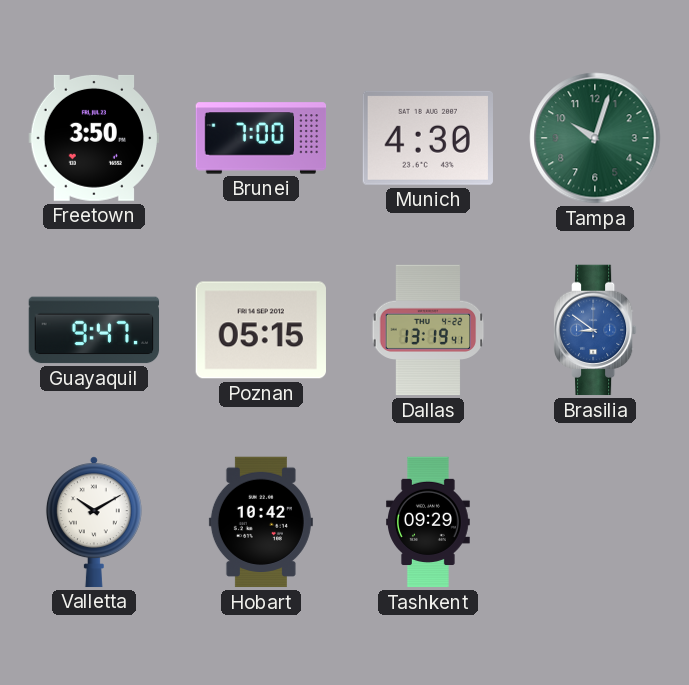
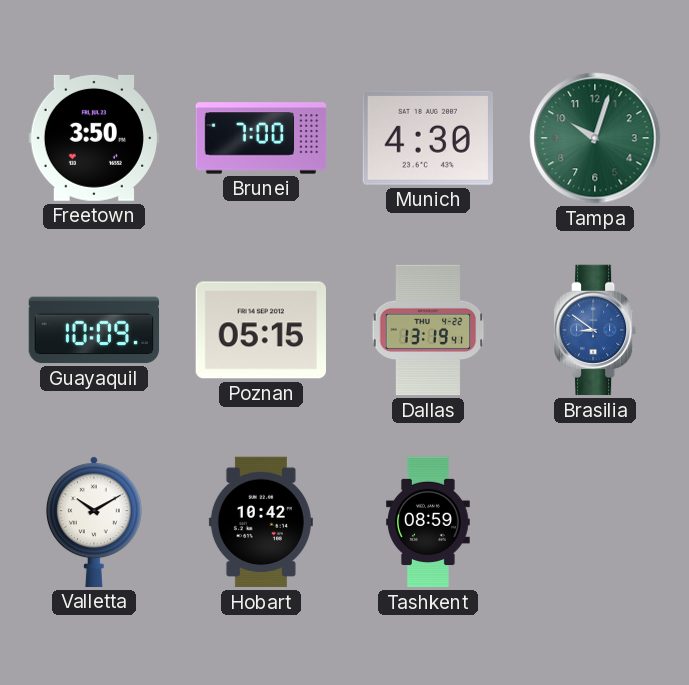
Guayaquil: 9:47 -> 10:09 (94, 330)
Tashkent: 09:29 -> 08:59 (429, 522)
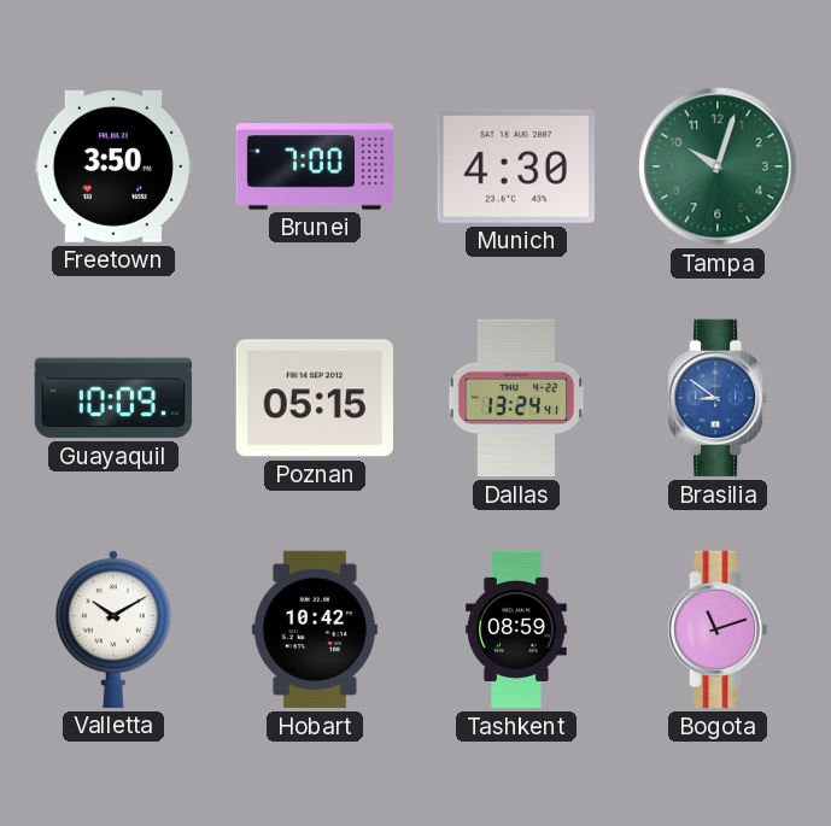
Dallas: 13:19 -> 13:24 (516, 398)
Bogota: none -> 11:12 (719, 629)
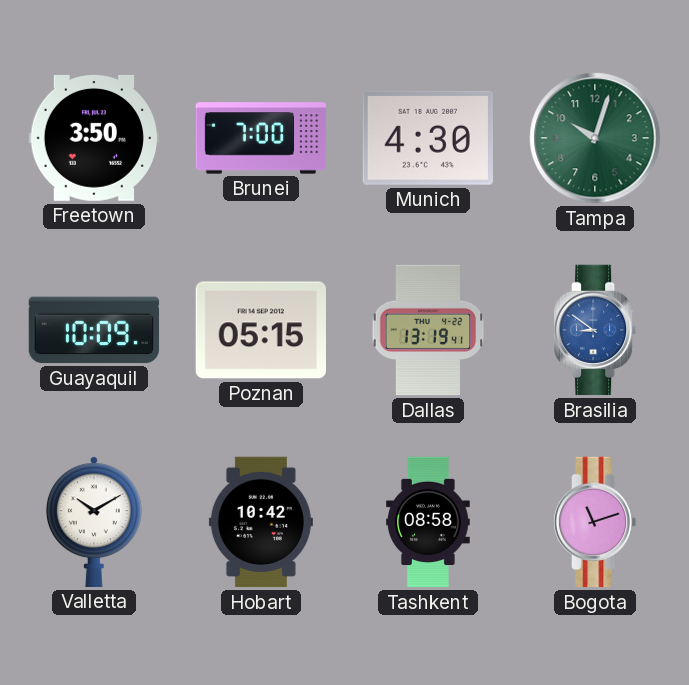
Dallas: 13:24 -> 13:19 (428, 330)
Tashkent: 08:59 -> 08:58 (429, 522)
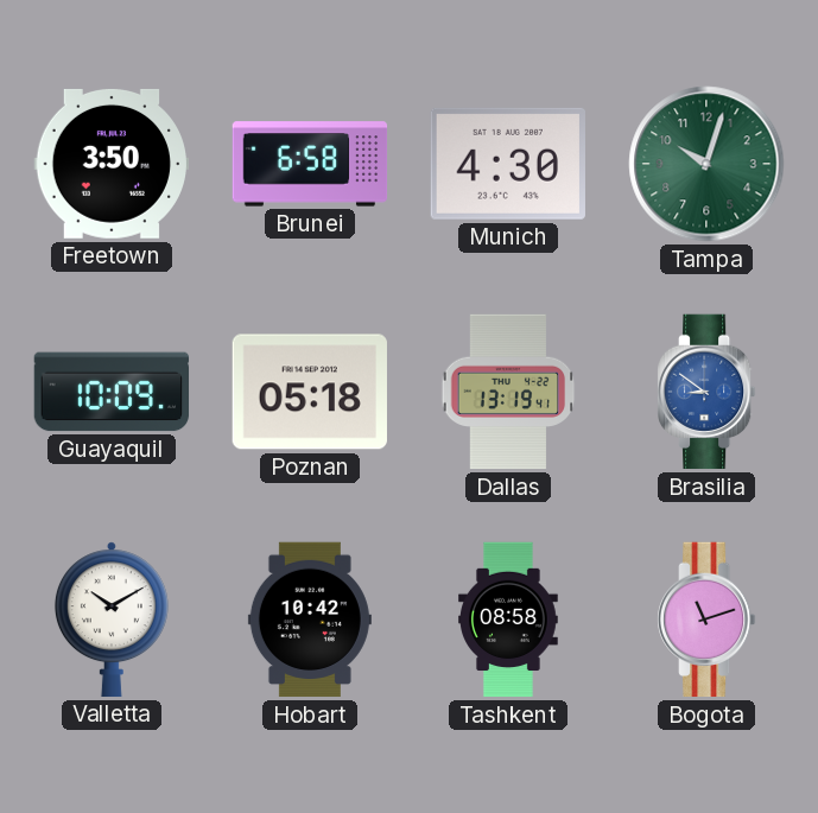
Brunei: 7:00 -> 6:58 (310, 164)
Poznan: 05:15 -> 05:18 (309, 392)
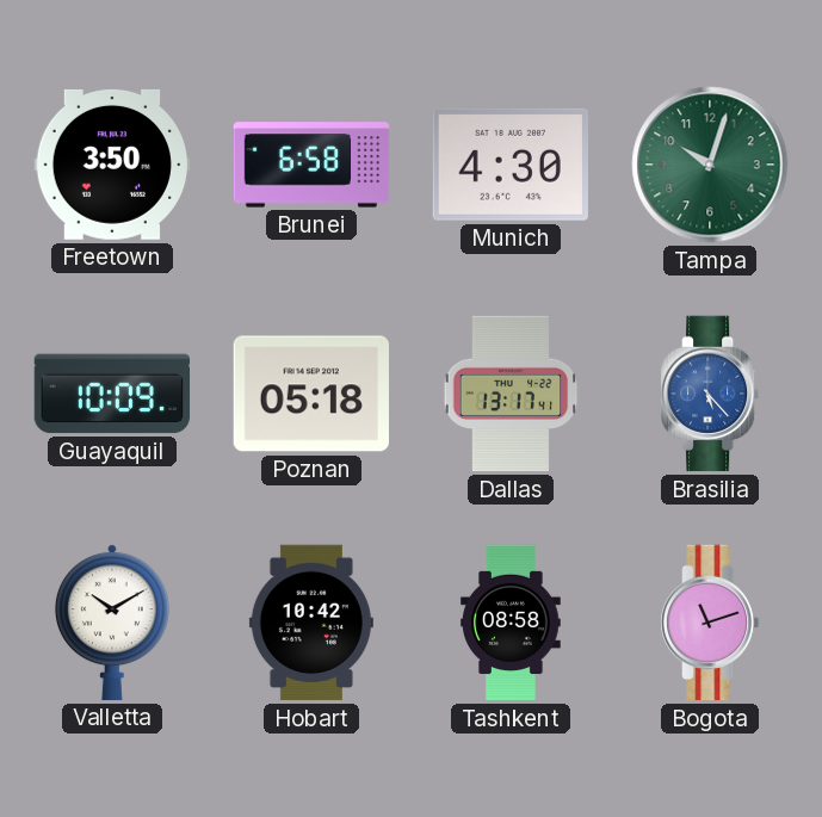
Dallas: 13:19 -> 13:17 (511, 394)
Brasilia: 8:51 -> 5:23 (711, 394)
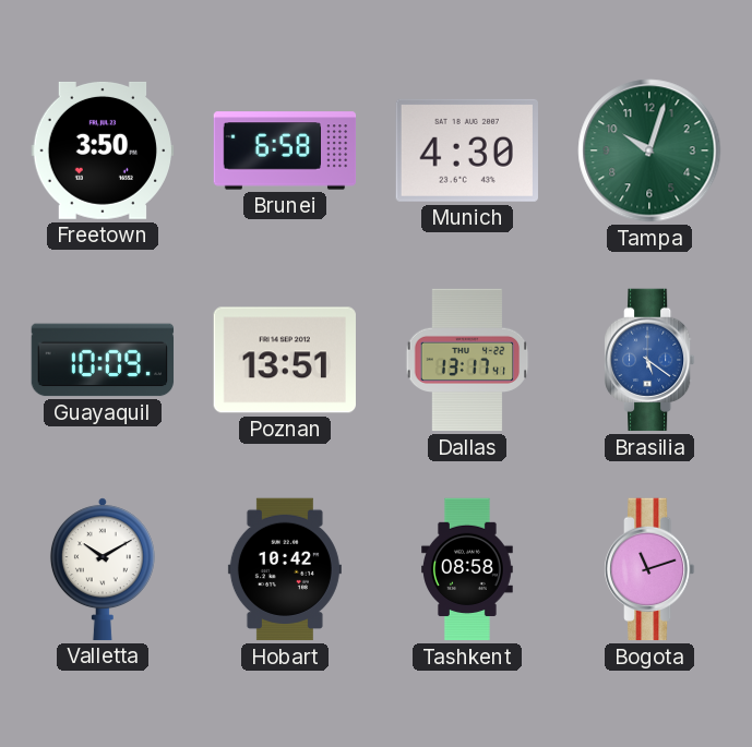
Poznan: 05:18 -> 13:51 (284, 360)
Brasilia: 5:23 -> 5:21 (650, 360)
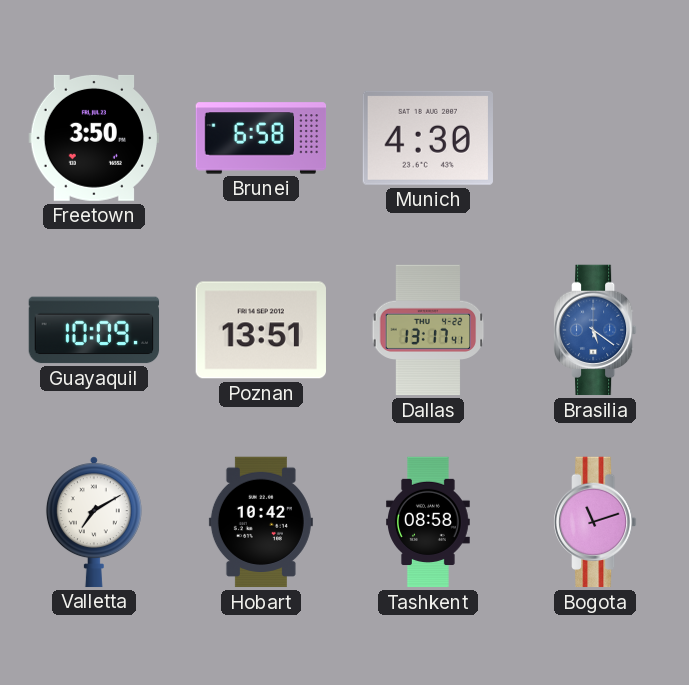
Tampa: 10:03 -> none (649, 150)
Valletta: 10:10 -> 7:10 (94, 522)
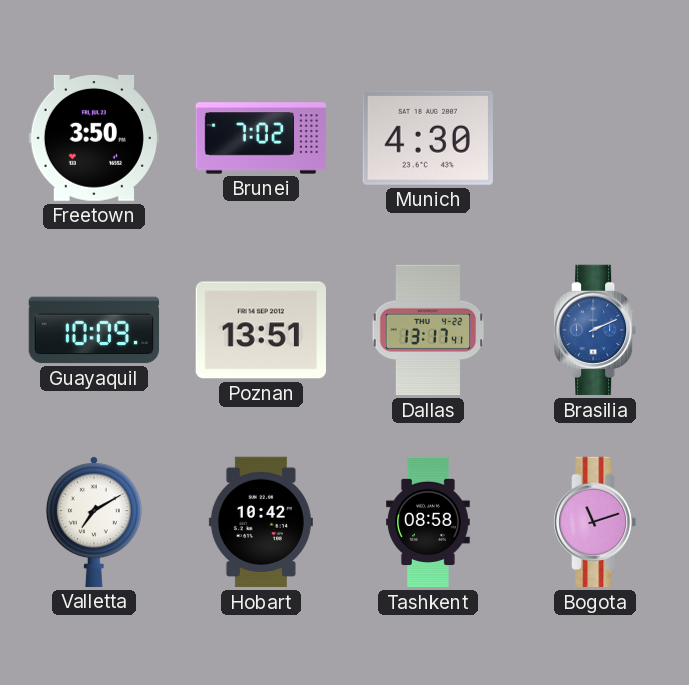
Brunei: 6:58 -> 7:02 (261, 138)
Brasilia: 5:21 -> 2:11 (596, 330)
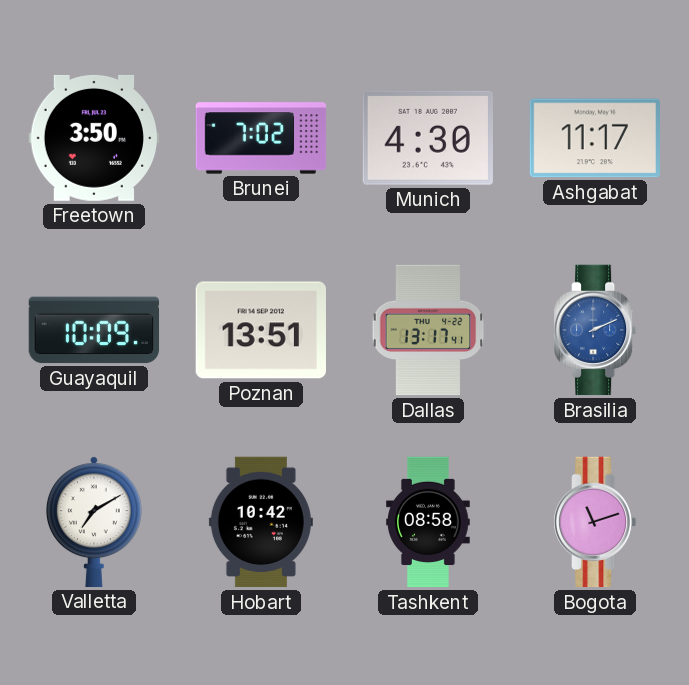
Ashgabat: none -> 11:17 (594, 138)
